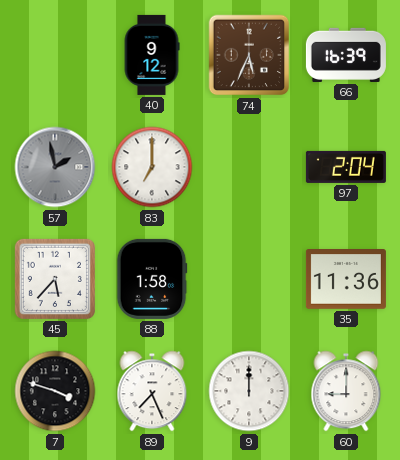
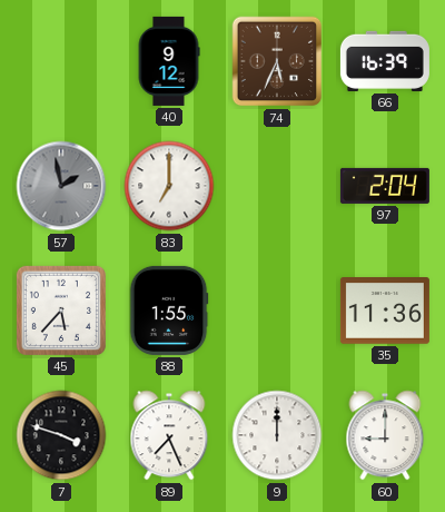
88: 1:58 -> 1:55 (169, 311)
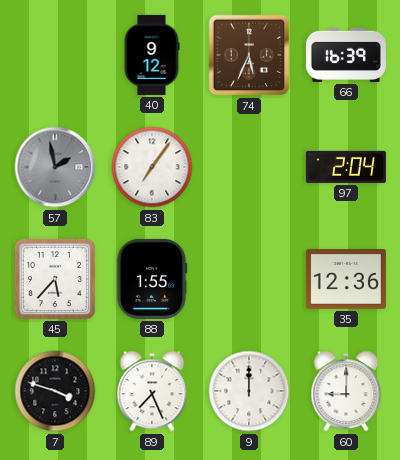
83: 7:00 -> 7:06 (152, 167)
35: 11:36 -> 12:36 (346, 279)
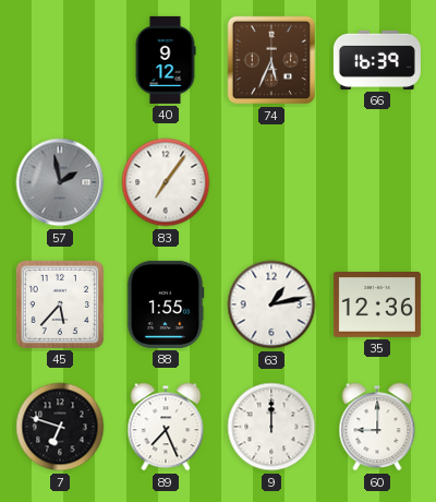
97: 2:04 -> none (346, 167)
63: none -> 1:13 (271, 304)
7: 3:48 -> 6:48 (60, 427)
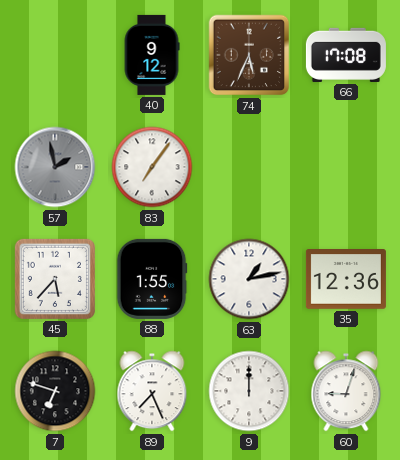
66: 16:39 -> 17:08 (346, 55)
60: 9:00 -> 9:03 (346, 391)
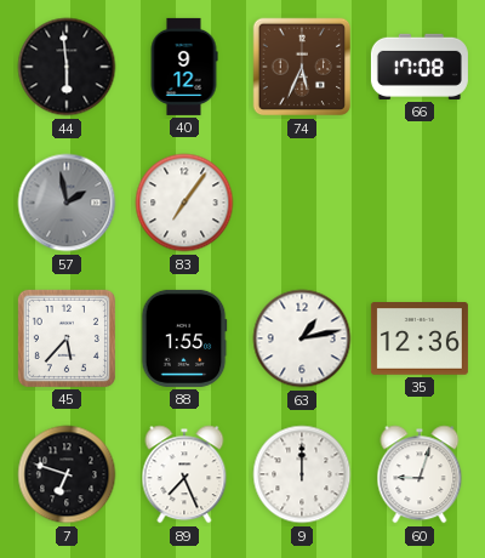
44: none -> 5:59 (67, 67)
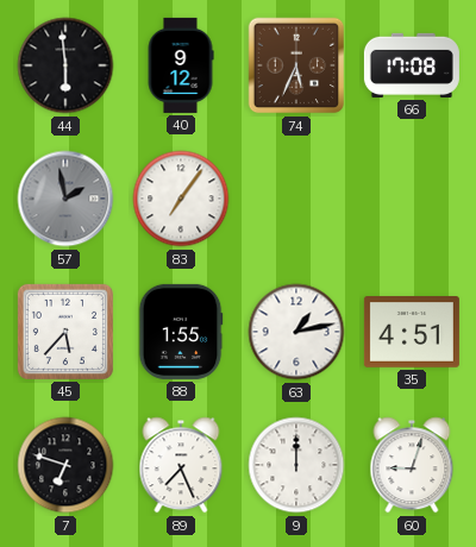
35: 12:36 -> 4:51 (412, 332)
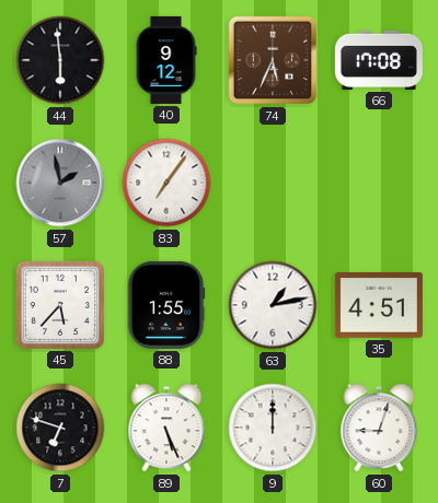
89: 7:26 -> 5:26 (166, 428)
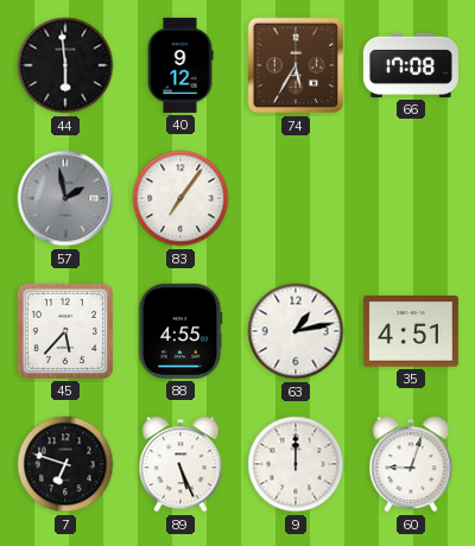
74: 5:34 -> 5:35 (296, 65)
88: 1:55 -> 4:55 (180, 331)
